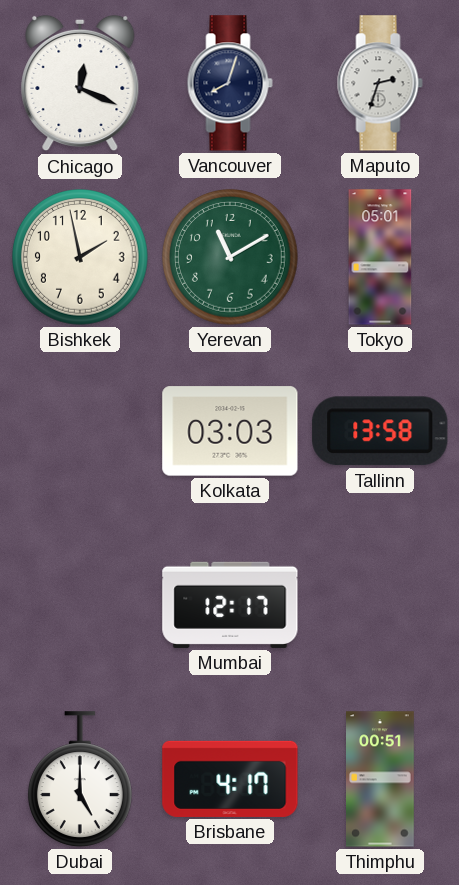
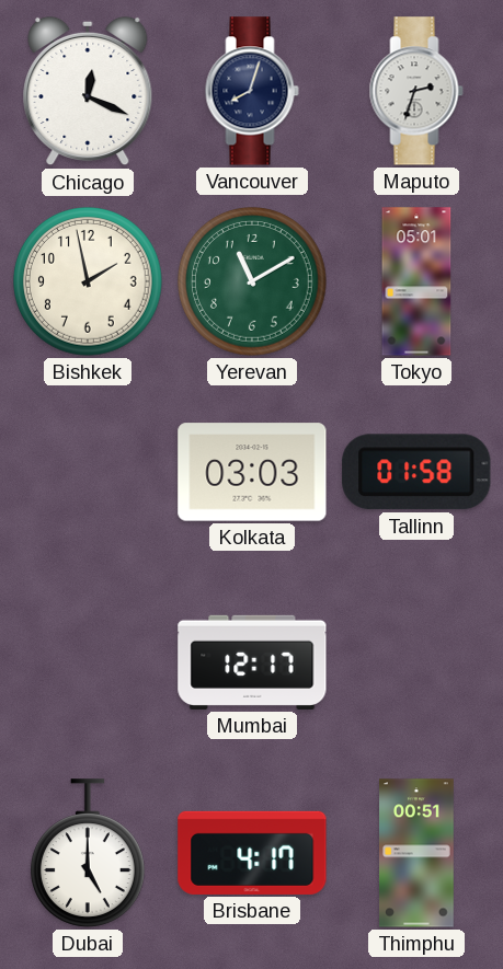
Tallinn: 13:58 -> 01:58 (416, 472)
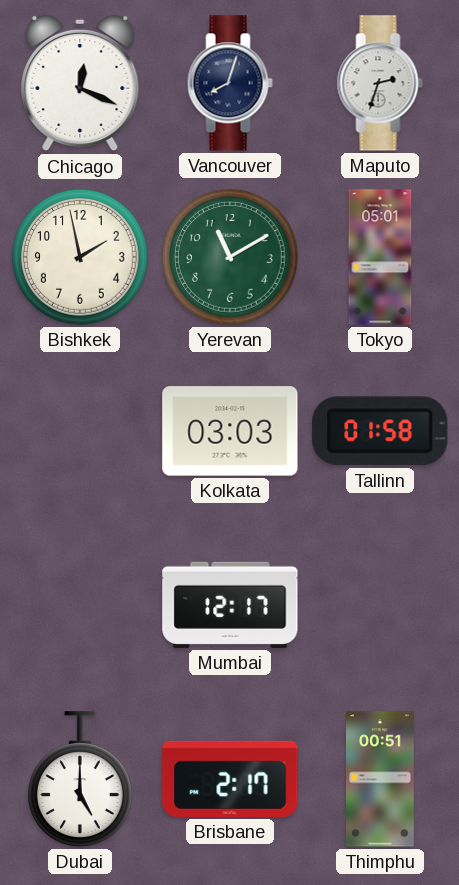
Brisbane: 4:17 -> 2:17 (230, 779)
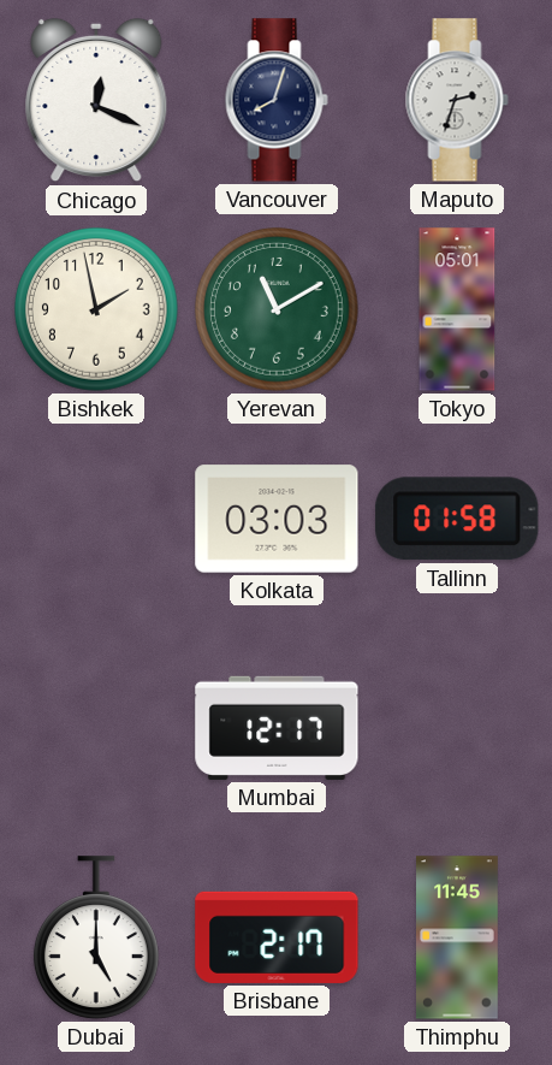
Thimphu: 00:51 -> 11:45 (458, 937)
